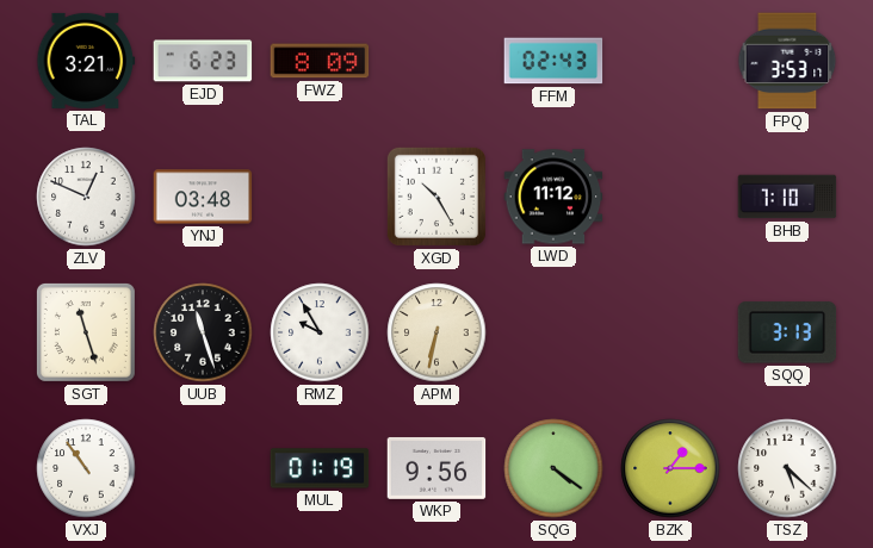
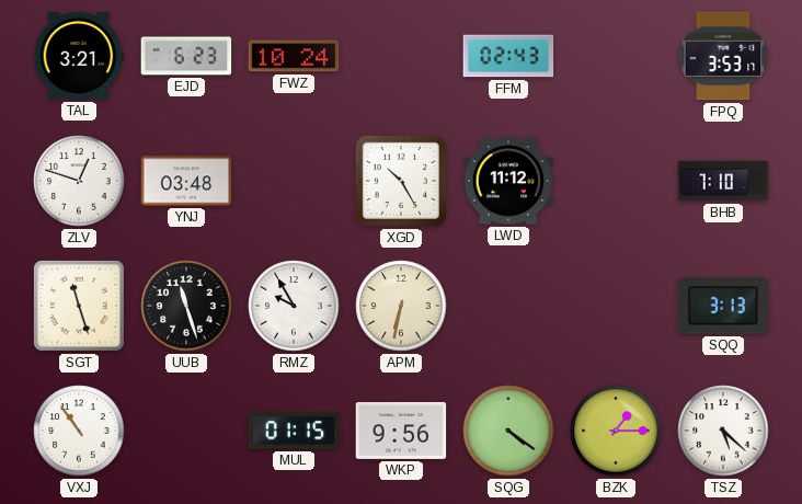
FWZ: 8:09 -> 10:24 (294, 56)
ZLV: 12:49 -> 12:48 (79, 181)
MUL: 01:19 -> 01:15 (294, 431)
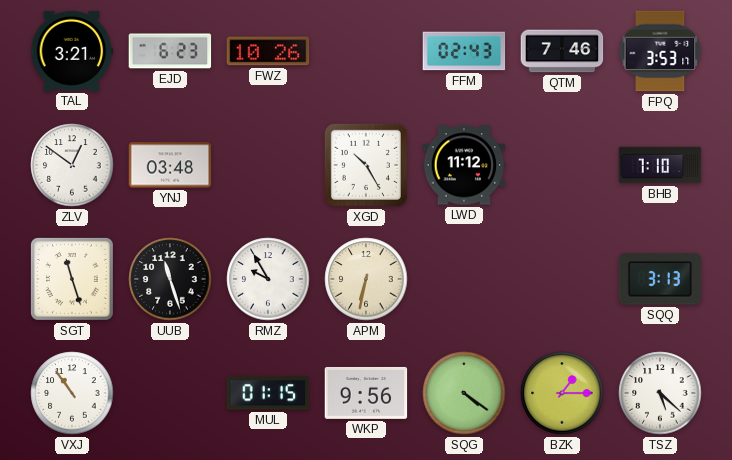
FWZ: 10:24 -> 10:26 (268, 51)
QTM: none -> 7:46 (562, 51)
ZLV: 12:48 -> 12:51 (72, 165)
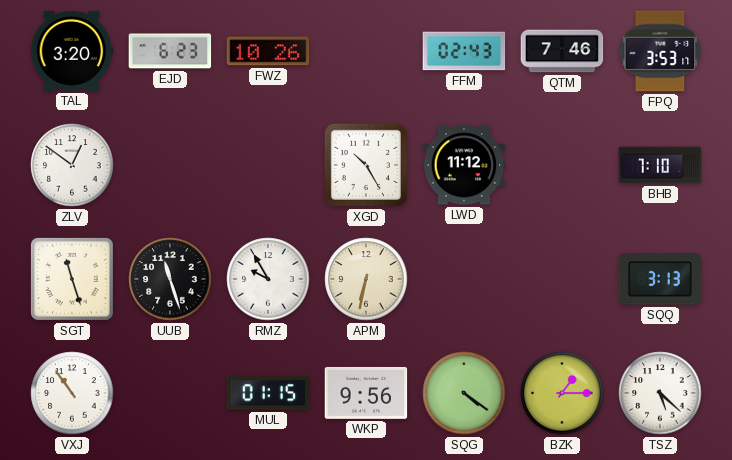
TAL: 3:21 -> 3:20 (72, 51)
YNJ: 03:48 -> none (170, 165)
